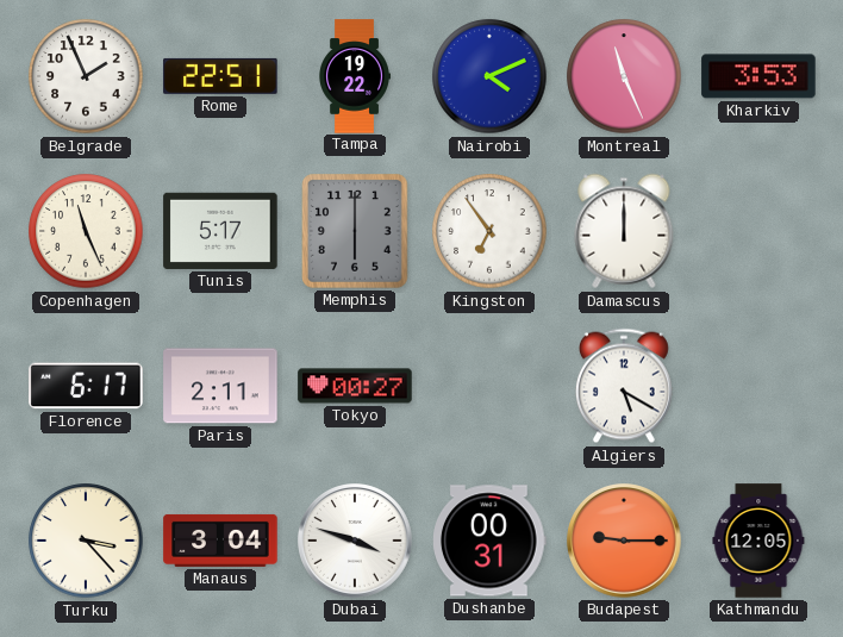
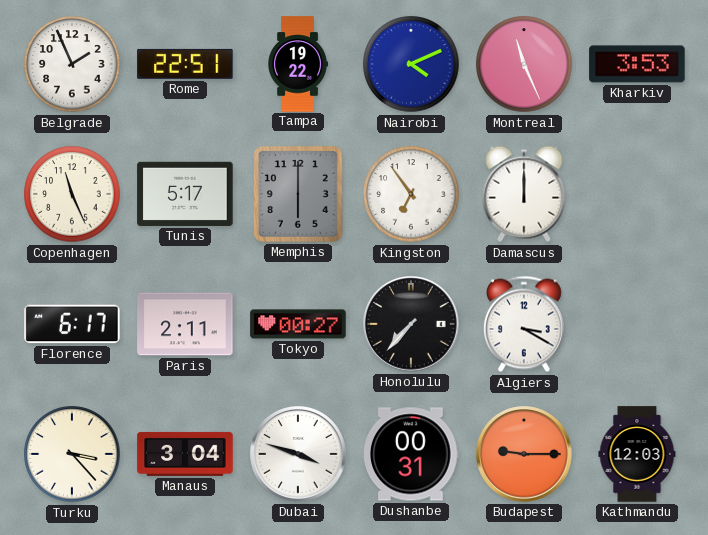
Honolulu: none -> 7:37 (411, 324)
Algiers: 5:20 -> 3:20 (524, 324)
Kathmandu: 12:05 -> 12:03 (637, 454)
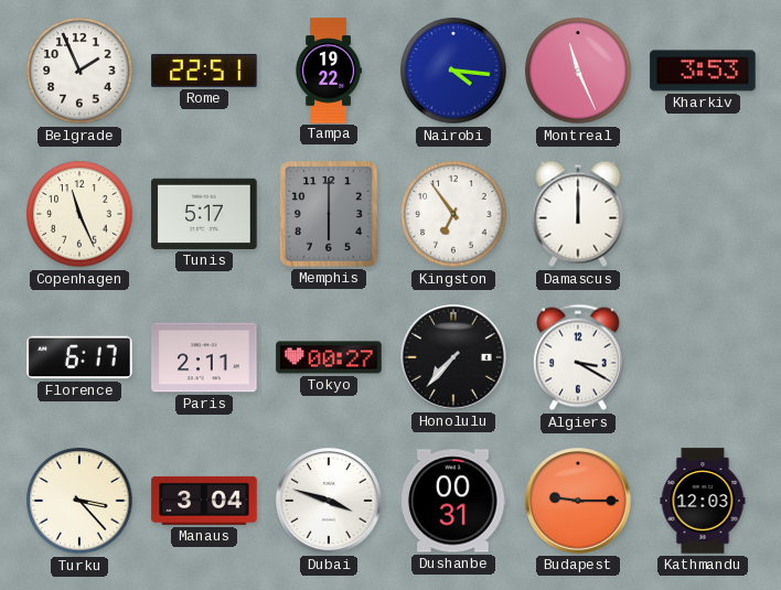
Nairobi: 4:11 -> 4:16 (453, 71)
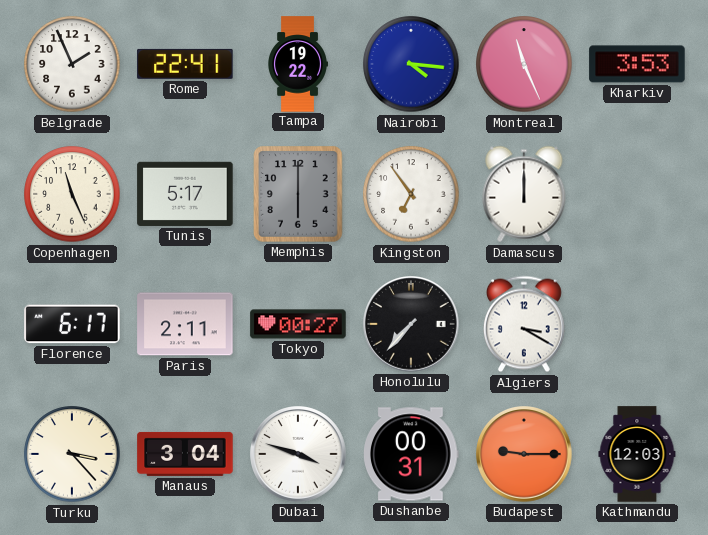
Rome: 22:51 -> 22:41 (185, 64)
